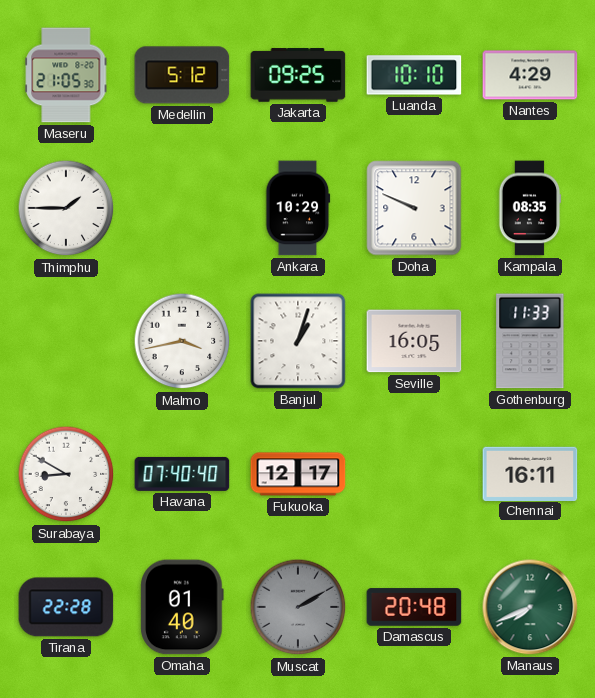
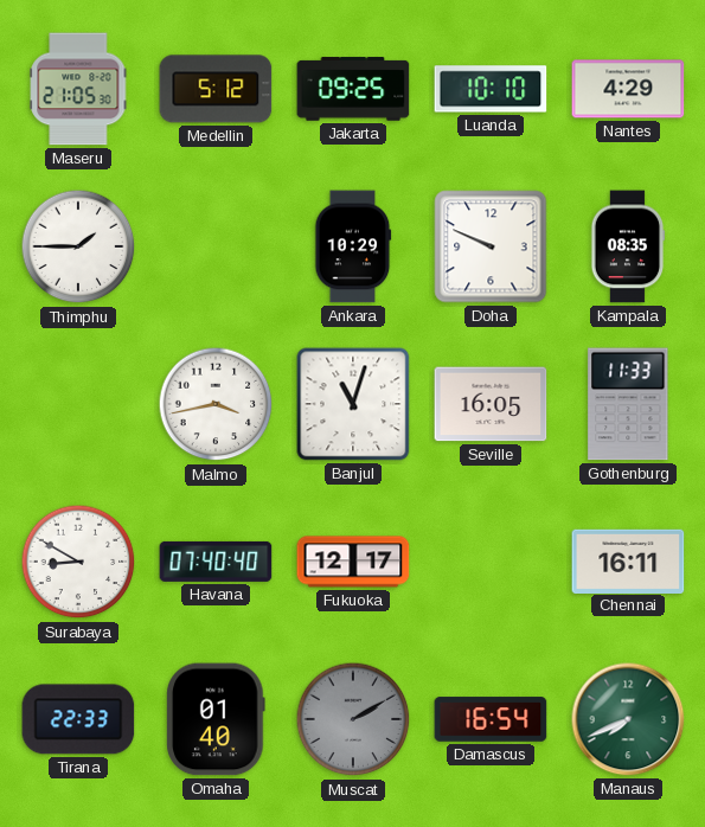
Banjul: 1:03 -> 11:03 (353, 404)
Tirana: 22:28 -> 22:33 (78, 719)
Damascus: 20:48 -> 16:54 (491, 719)
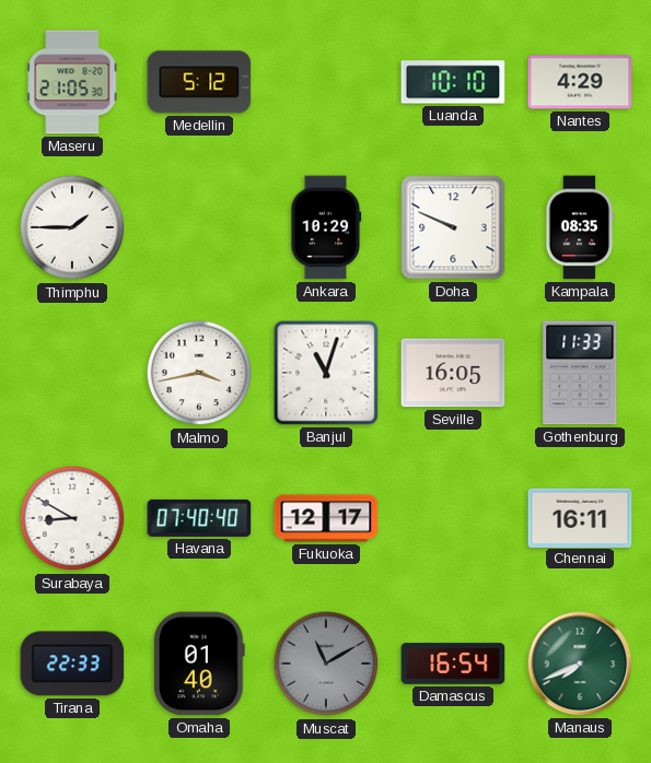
Jakarta: 09:25 -> none (353, 89)
Muscat: 2:10 -> 11:10 (326, 664)
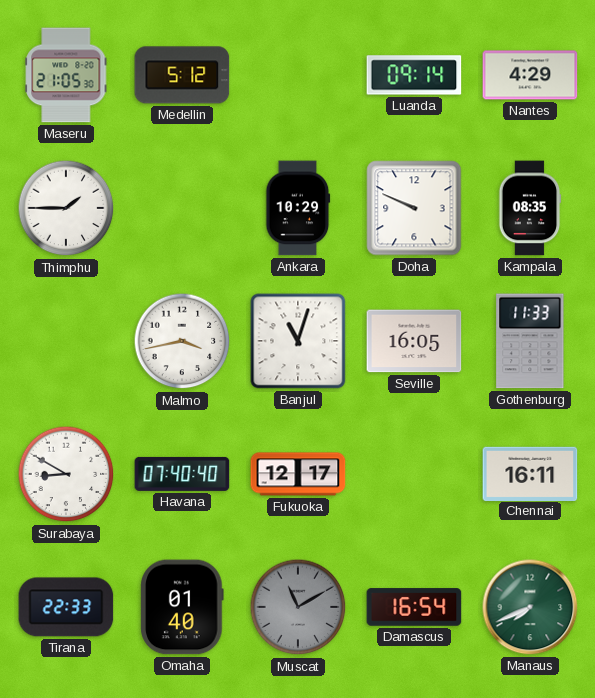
Luanda: 10:10 -> 09:14 (414, 75)
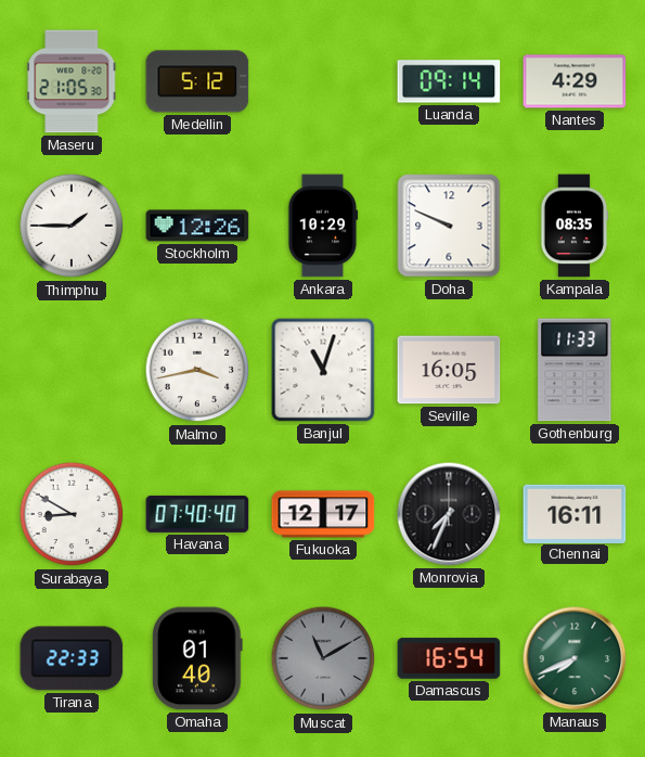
Stockholm: none -> 12:26 (197, 226)
Monrovia: none -> 7:34 (449, 514)
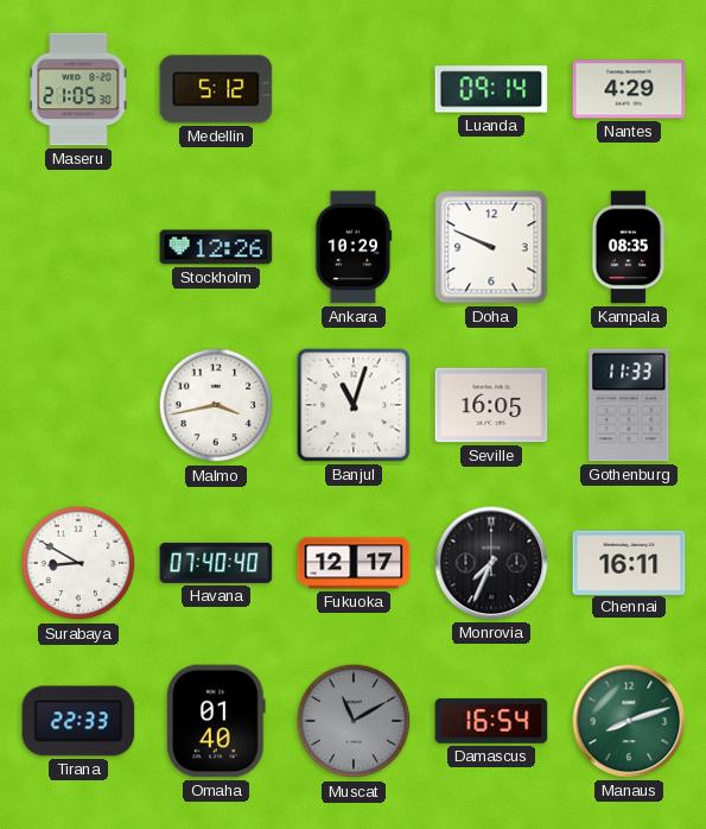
Thimphu: 1:45 -> none (72, 226)
Manaus: 7:41 -> 8:12 (629, 721)
